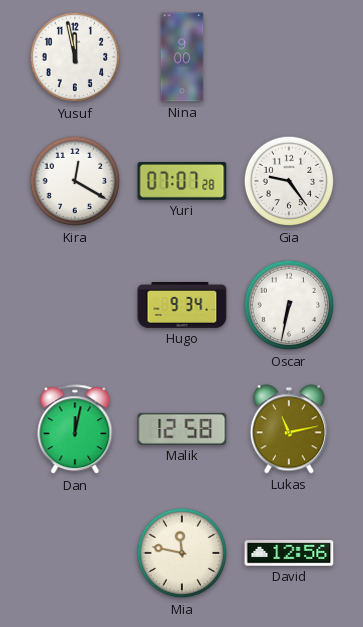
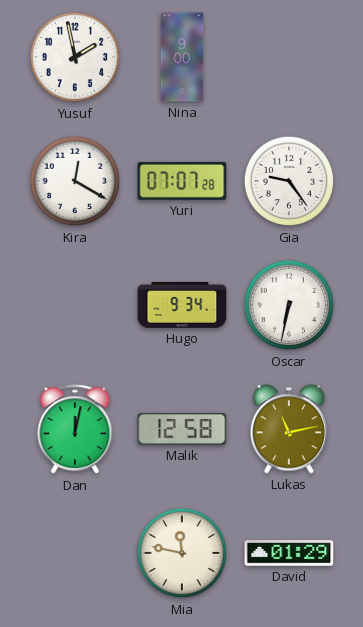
Yusuf: 11:58 -> 1:58 (75, 57)
David: 12:56 -> 01:29 (289, 553)
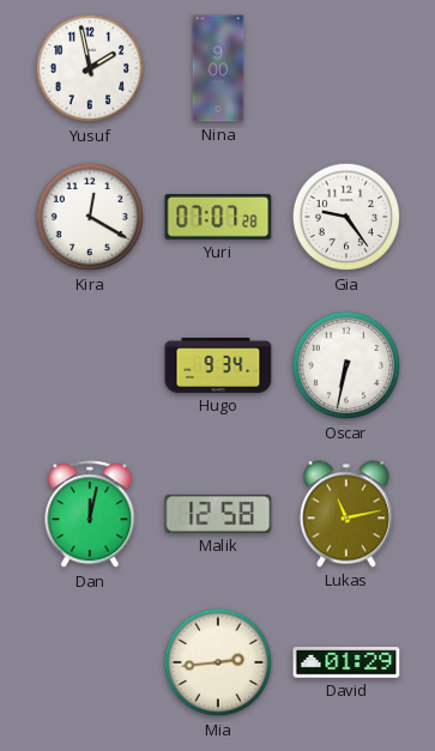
Mia: 11:47 -> 2:44 (218, 662)
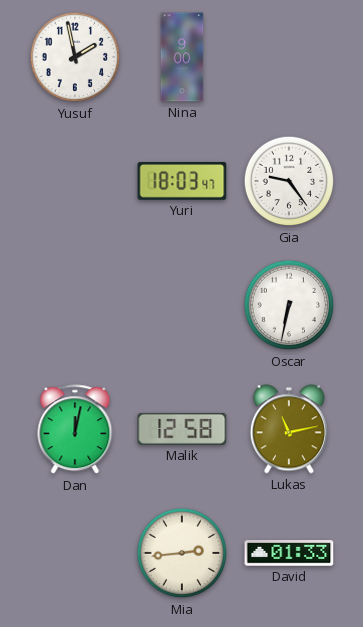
Kira: 12:20 -> none (90, 217)
Yuri: 07:07 -> 18:03 (182, 181)
Hugo: 9:34 -> none (218, 365)
David: 01:29 -> 01:33 (289, 553)
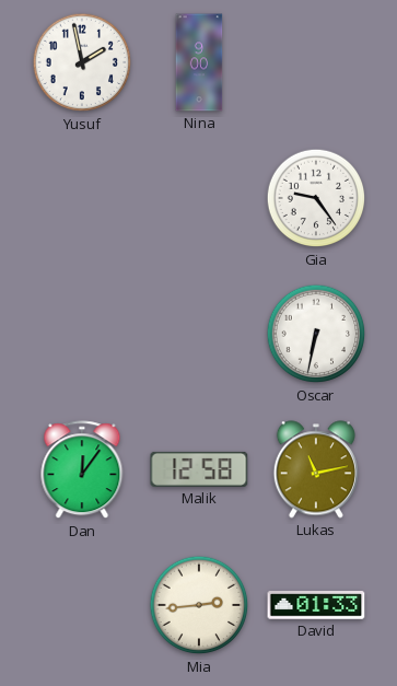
Yuri: 18:03 -> none (182, 181)
Dan: 12:02 -> 12:06 (82, 470)
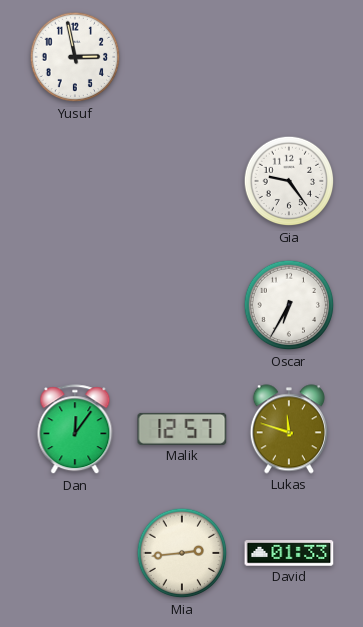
Yusuf: 1:58 -> 2:58 (75, 57)
Nina: 9:00 -> none (199, 62)
Oscar: 6:32 -> 6:35 (289, 305)
Malik: 12:58 -> 12:57 (182, 429)
Lukas: 11:13 -> 11:48 (289, 429)
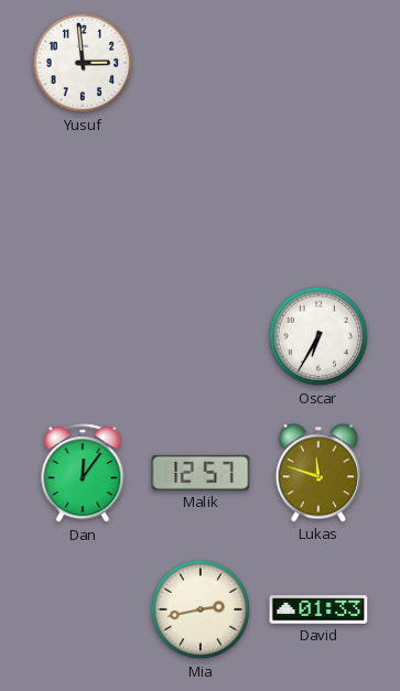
Yusuf: 2:58 -> 2:59 (83, 63)
Gia: 9:24 -> none (289, 181)
Mia: 2:44 -> 2:43 (201, 609)
